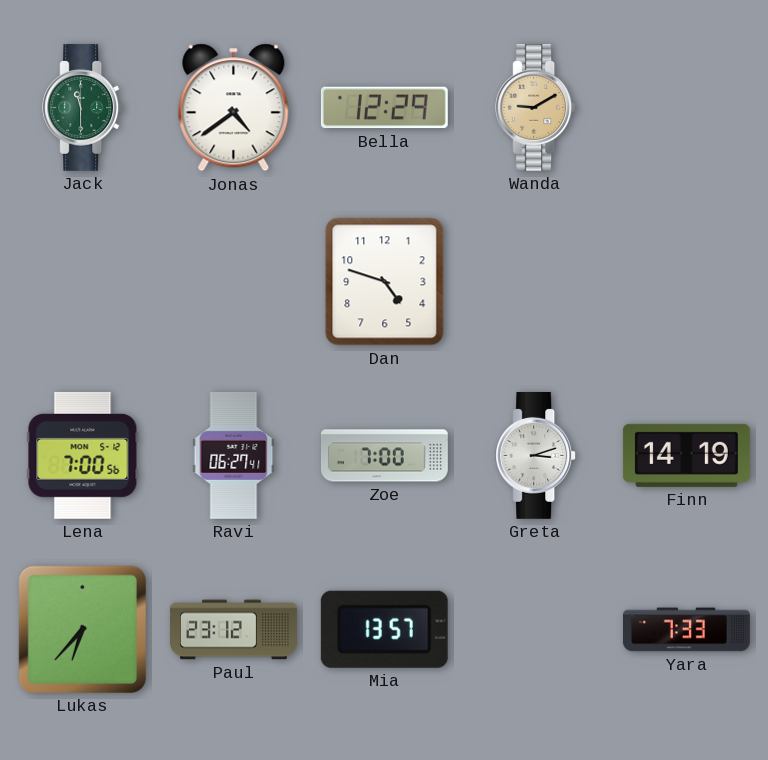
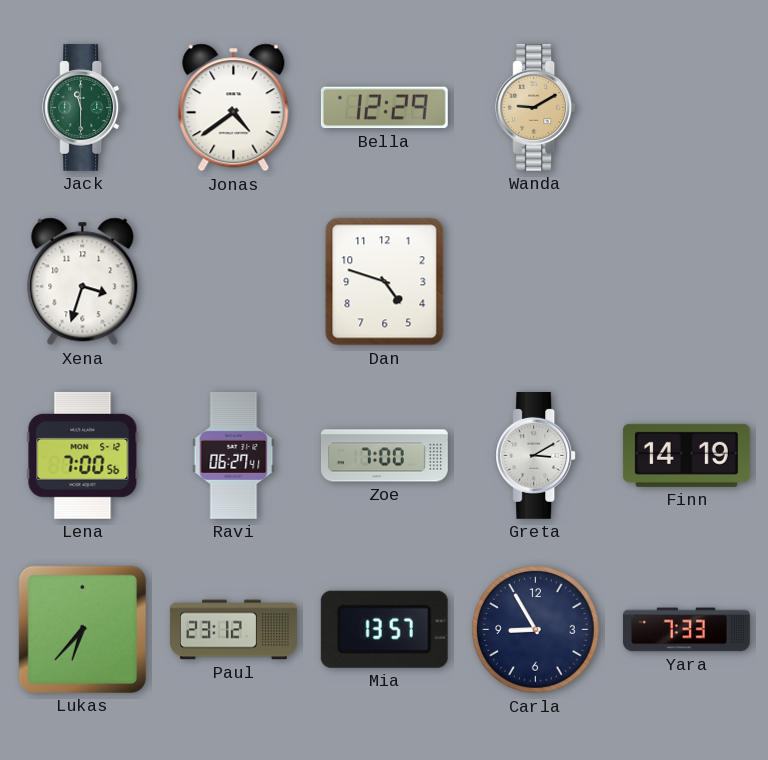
Xena: none -> 3:33 (83, 282)
Greta: 3:12 -> 3:10 (536, 455)
Carla: none -> 8:55 (536, 630)
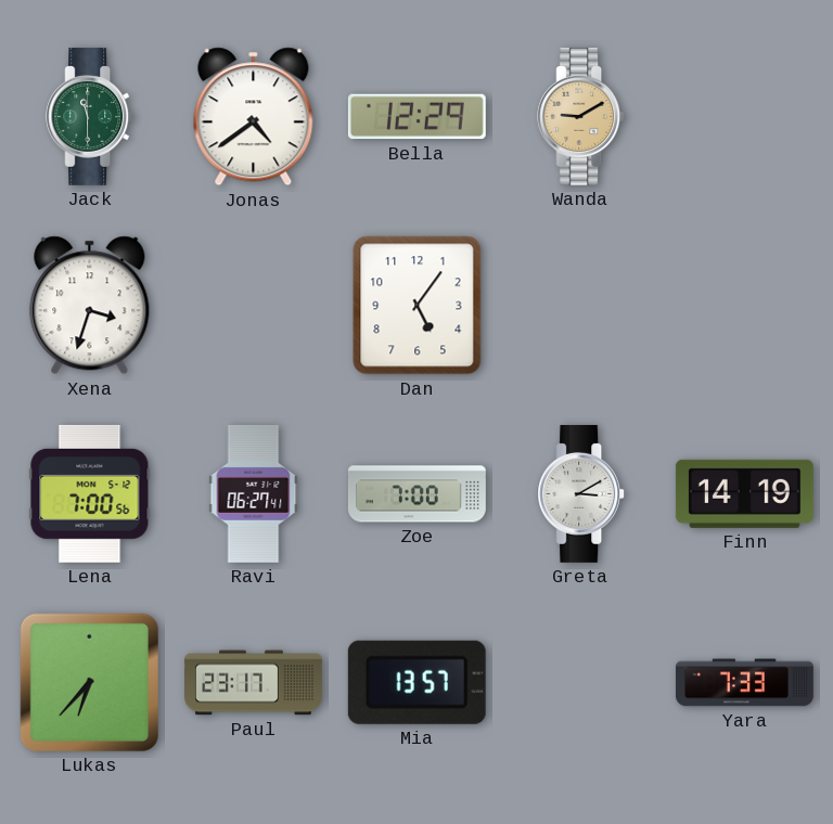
Dan: 4:48 -> 5:06 (418, 306)
Paul: 23:12 -> 23:17 (254, 683)
Carla: 8:55 -> none (536, 630)
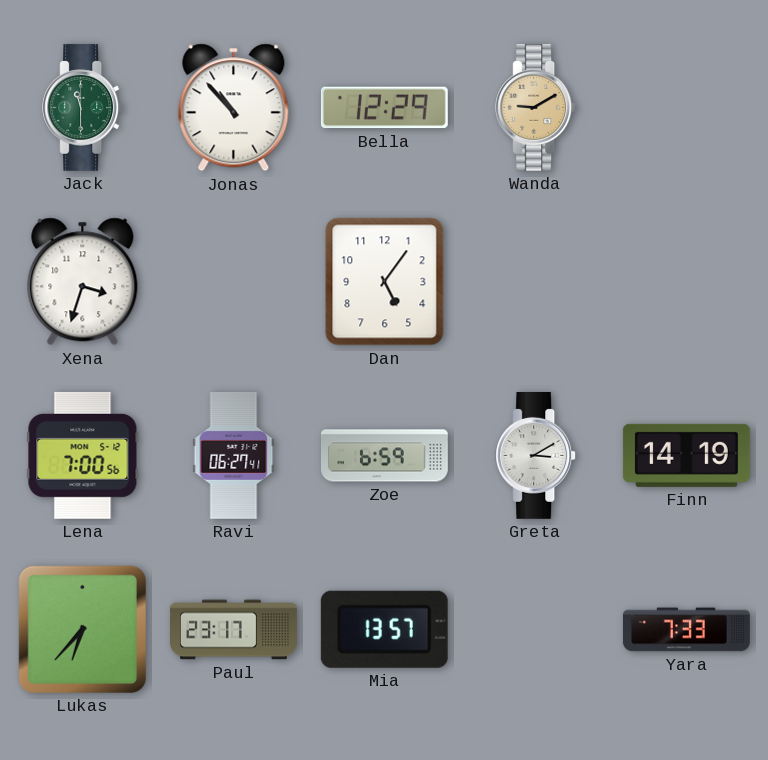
Jonas: 4:39 -> 10:53 (234, 108)
Zoe: 7:00 -> 6:59 (384, 456)
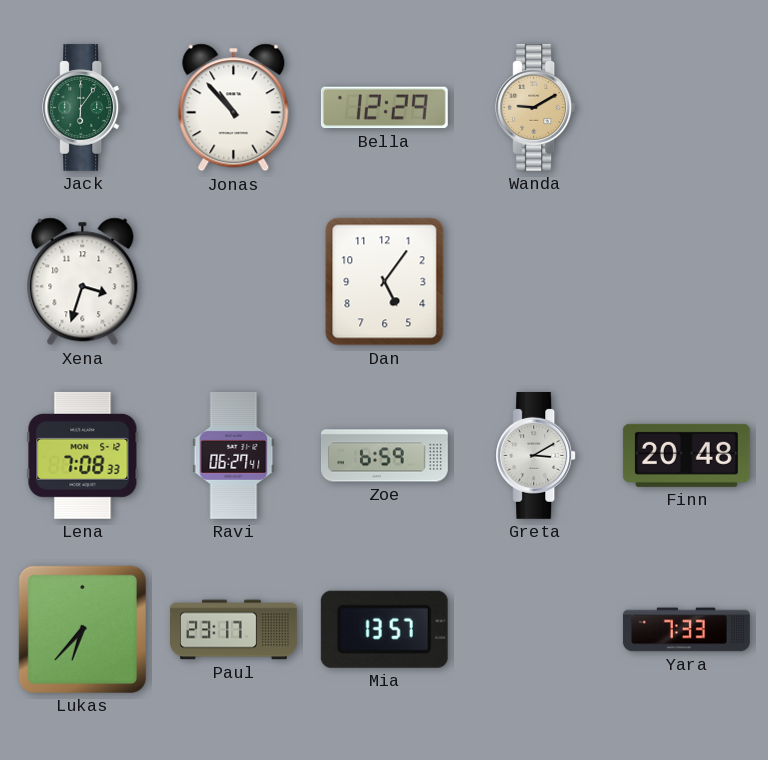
Jack: 11:30 -> 6:06 (83, 107)
Lena: 7:00 -> 7:08 (83, 455)
Finn: 14:19 -> 20:48 (686, 455)
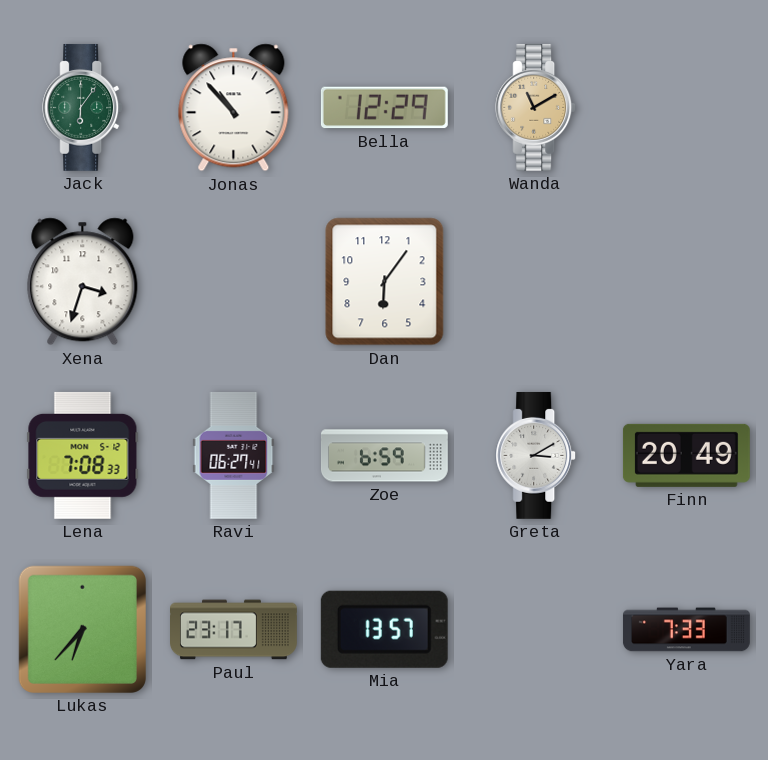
Wanda: 9:10 -> 11:10 (536, 107)
Dan: 5:06 -> 6:06 (385, 282)
Finn: 20:48 -> 20:49 (686, 455)
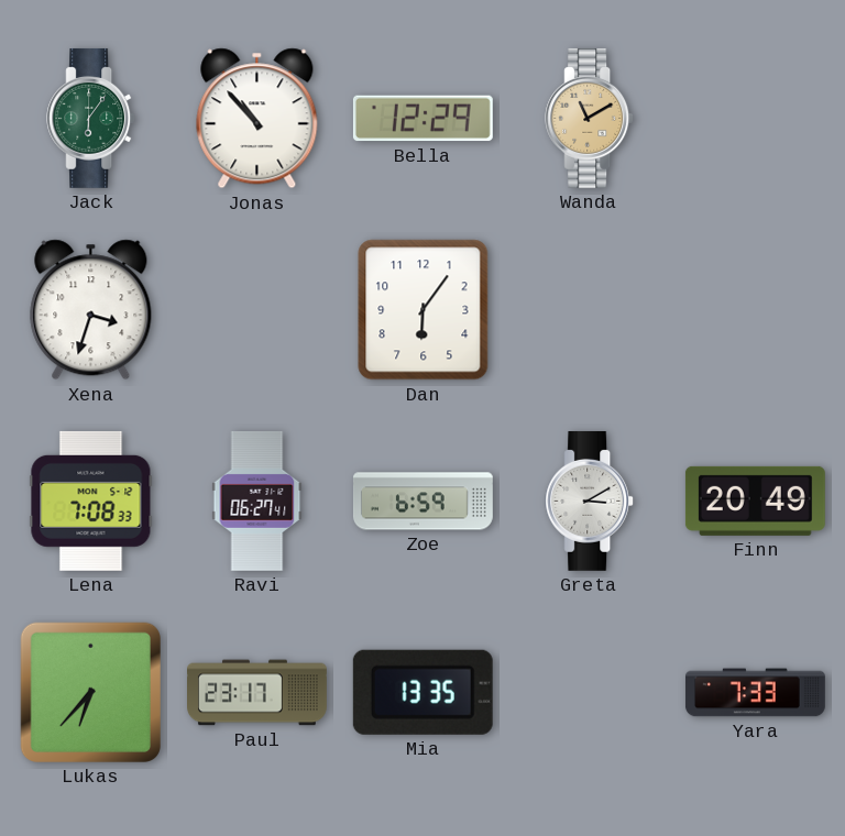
Mia: 13:57 -> 13:35 (422, 692)
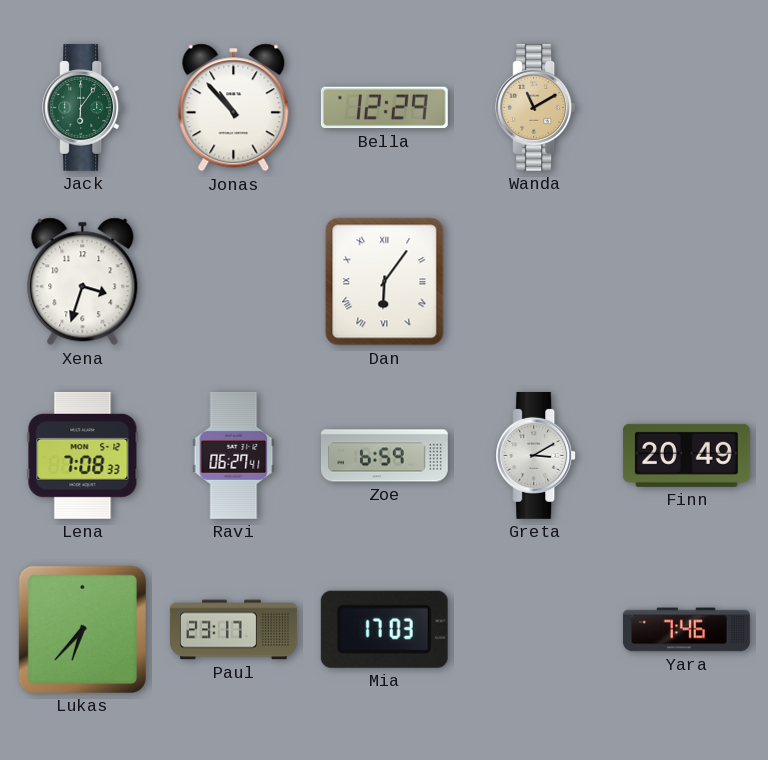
Dan numerals: Arabic -> Roman (385, 282)
Mia: 13:35 -> 17:03 (384, 629)
Yara: 7:33 -> 7:46 (686, 630)
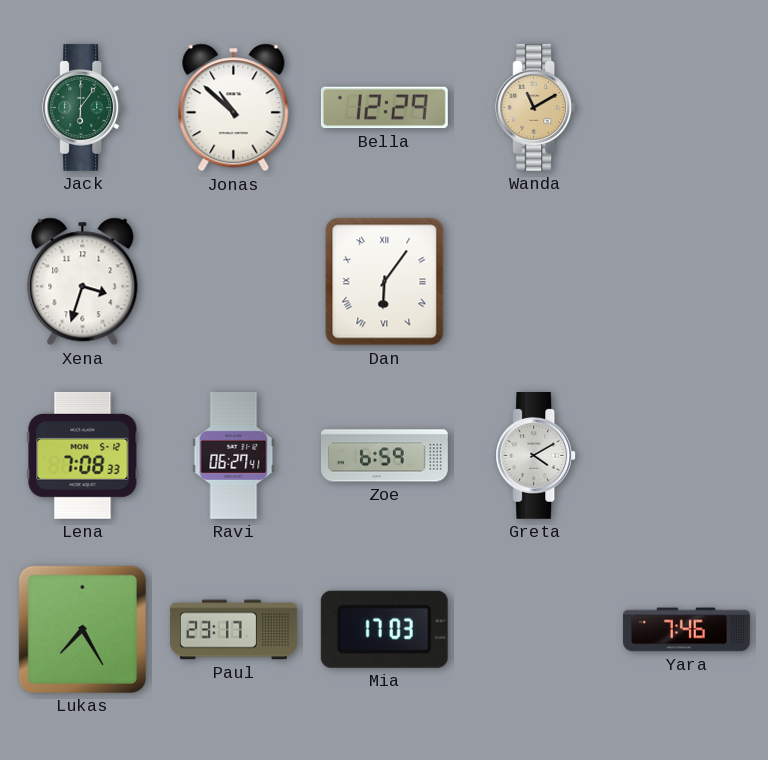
Jonas: 10:53 -> 10:52 (234, 108)
Greta: 3:10 -> 4:10 (536, 455)
Finn: 20:49 -> none (686, 455)
Lukas: 6:37 -> 7:25 (82, 629)
